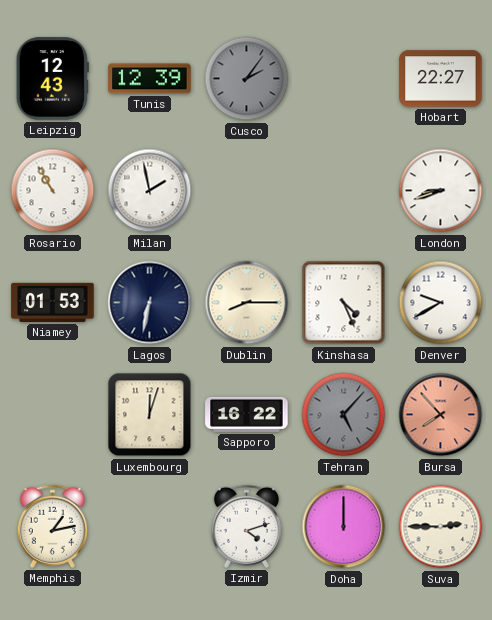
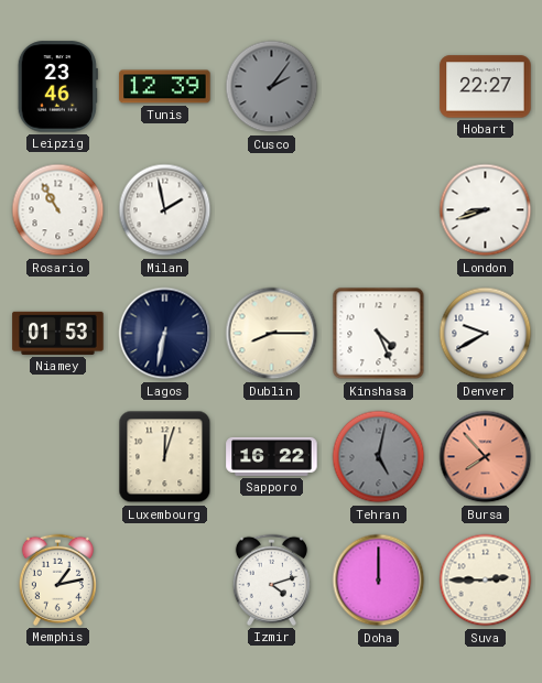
Leipzig: 12:43 -> 23:46 (57, 87)
Tehran: 5:07 -> 5:02 (379, 457)
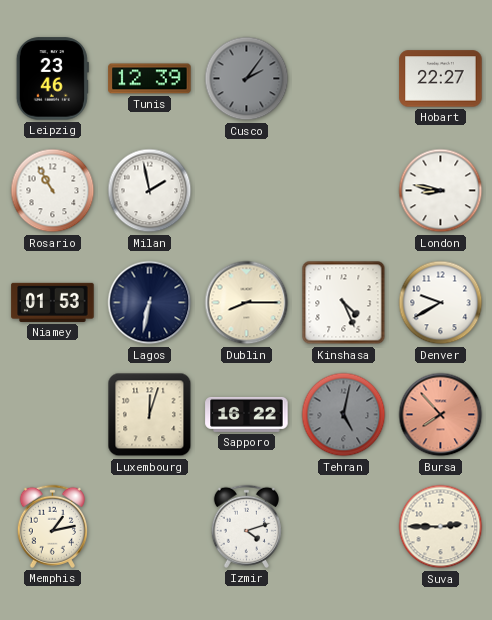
London: 8:42 -> 8:47 (441, 191)
Doha: 12:00 -> none (379, 581)
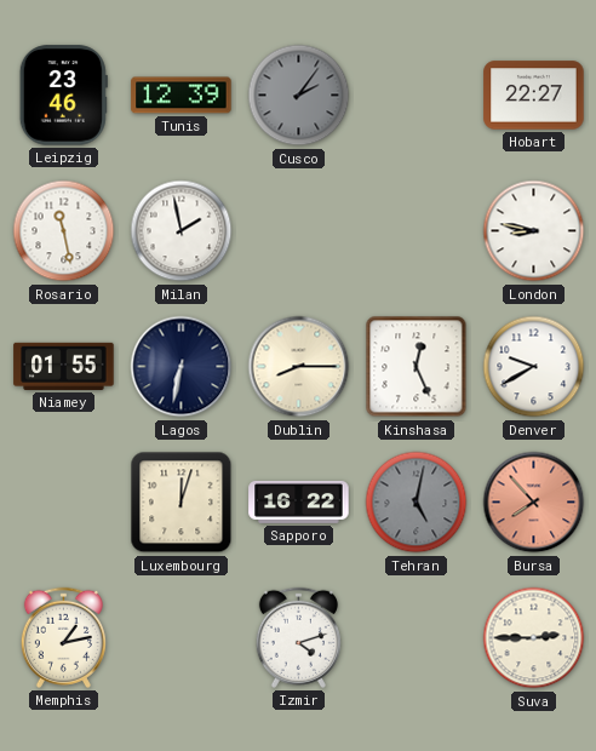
Rosario: 10:55 -> 11:28 (64, 231)
Niamey: 01:53 -> 01:55 (64, 366)
Kinshasa: 4:26 -> 12:26 (417, 367)
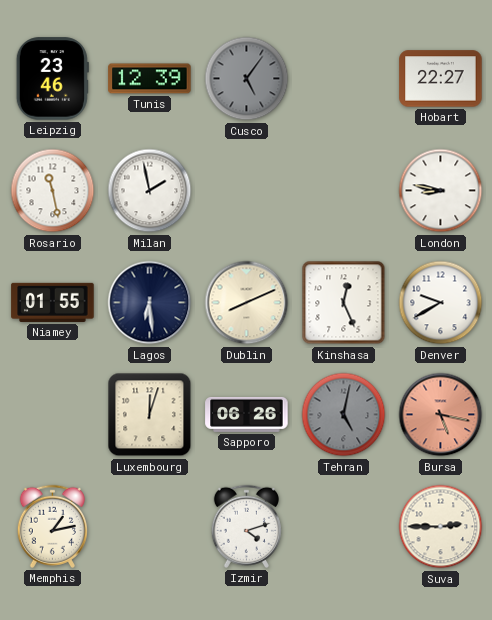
Cusco: 2:06 -> 5:06 (247, 79)
Lagos: 6:32 -> 6:29 (150, 303)
Dublin: 8:15 -> 8:11 (247, 303)
Sapporo: 16:22 -> 06:26 (247, 414)
Bursa: 7:53 -> 5:17 (441, 415)
